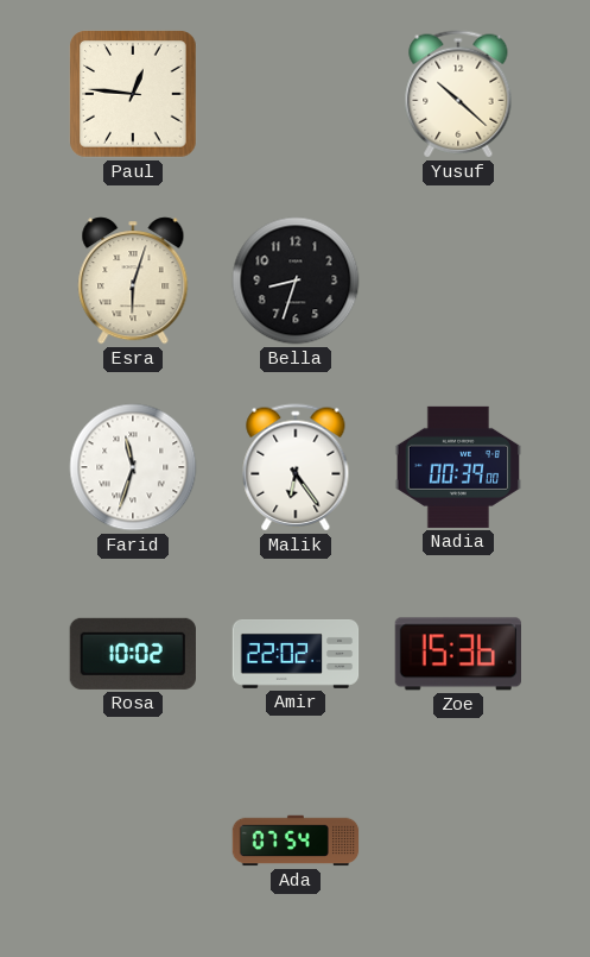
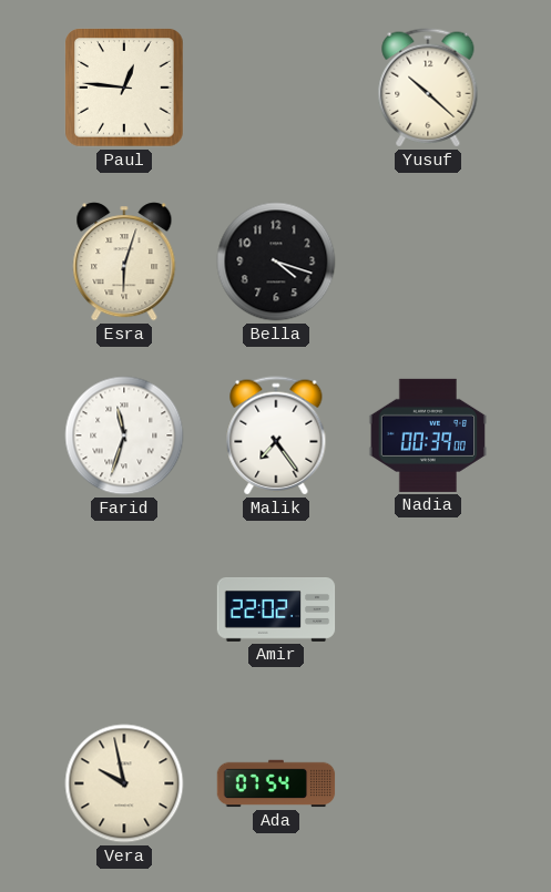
Bella: 8:33 -> 4:18 (276, 262)
Malik: 6:24 -> 7:24 (276, 435)
Rosa: 10:02 -> none (133, 654)
Zoe: 15:36 -> none (457, 654)
Vera: none -> 9:58 (124, 783)
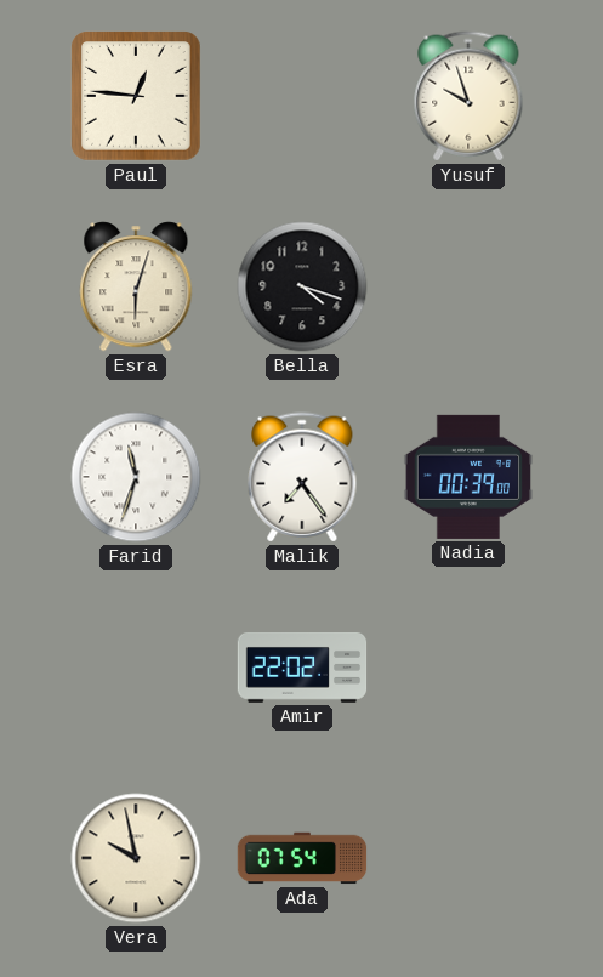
Yusuf: 10:22 -> 9:57 (468, 96)
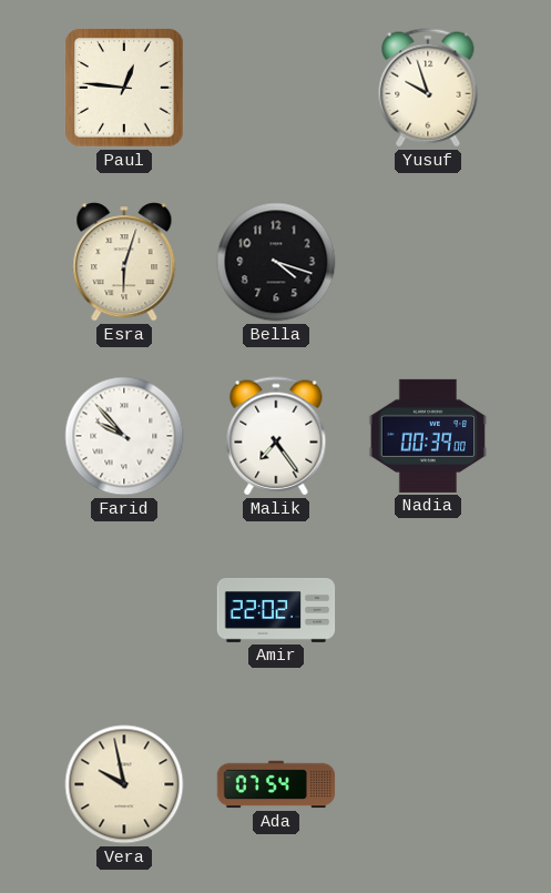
Farid: 11:33 -> 9:53 (124, 436)
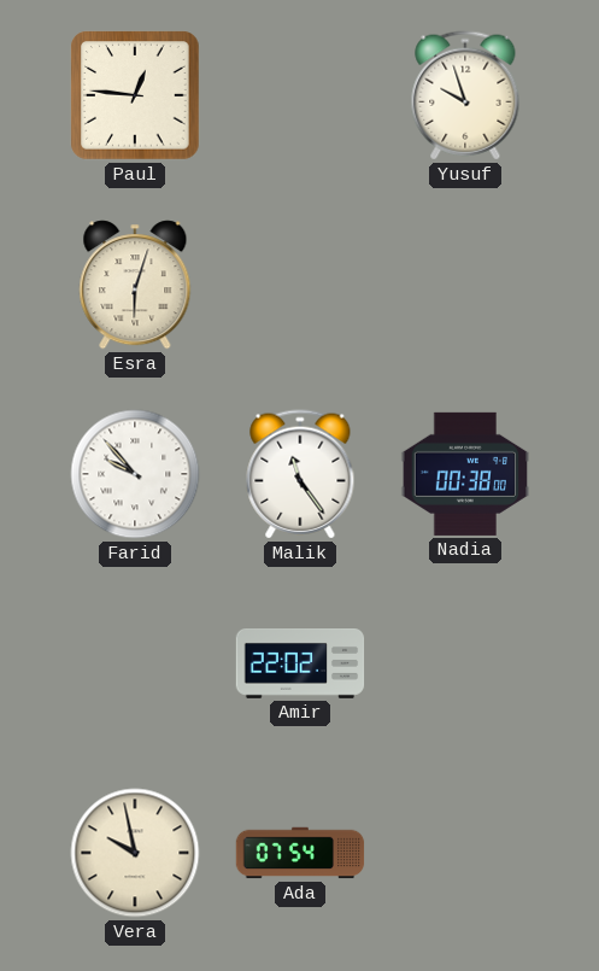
Bella: 4:18 -> none (276, 262)
Malik: 7:24 -> 11:24 (300, 474)
Nadia: 00:39 -> 00:38 (465, 474)
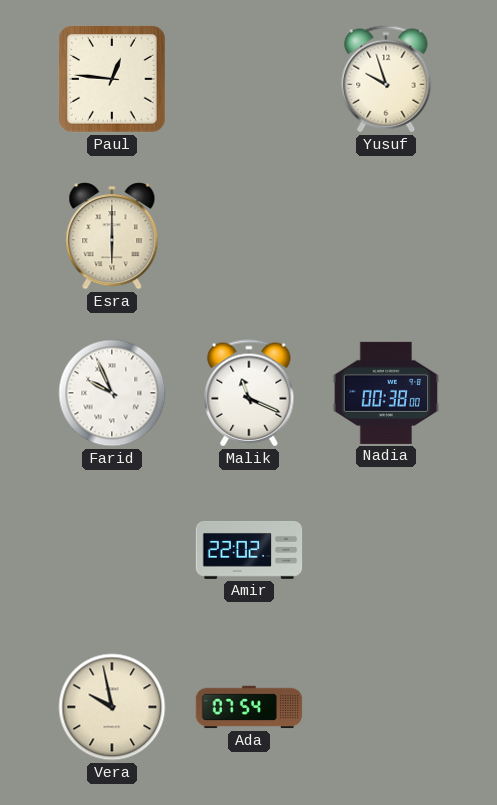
Esra: 6:03 -> 6:00 (112, 236)
Farid: 9:53 -> 9:56 (112, 393)
Malik: 11:24 -> 11:19 (249, 393)
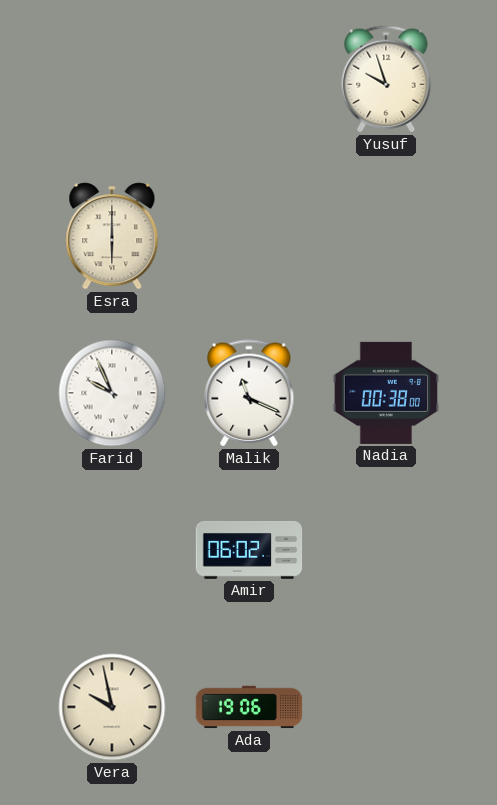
Paul: 12:46 -> none (112, 79)
Amir: 22:02 -> 06:02 (249, 551)
Ada: 07:54 -> 19:06 (249, 707)
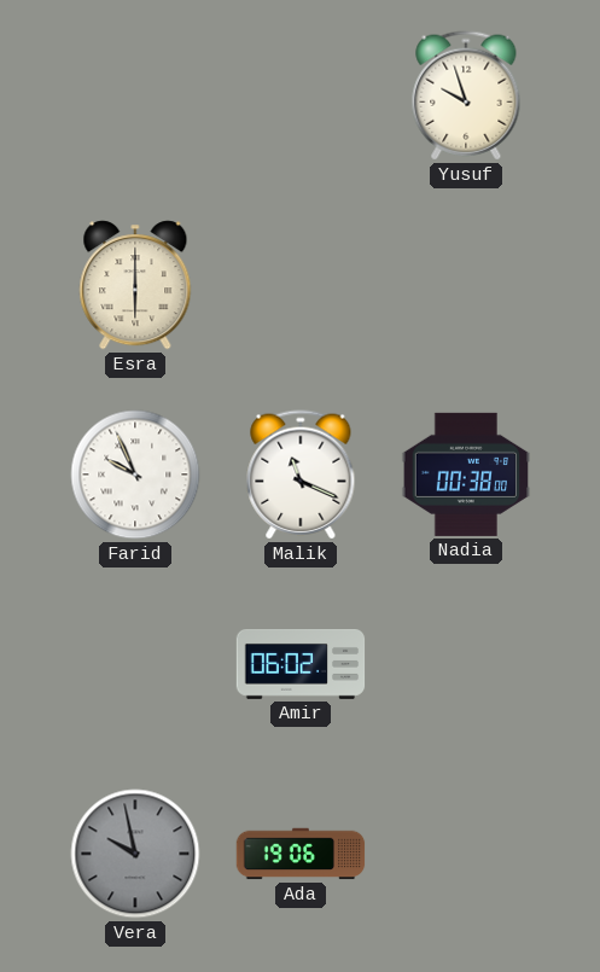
Vera dial: cream -> grey (135, 854)
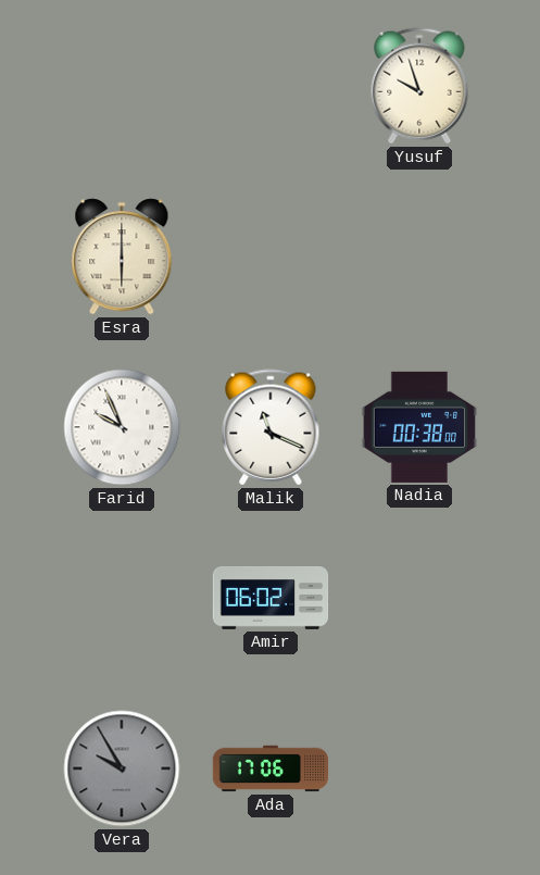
Vera: 9:58 -> 9:55 (122, 768)
Ada: 19:06 -> 17:06 (271, 768)
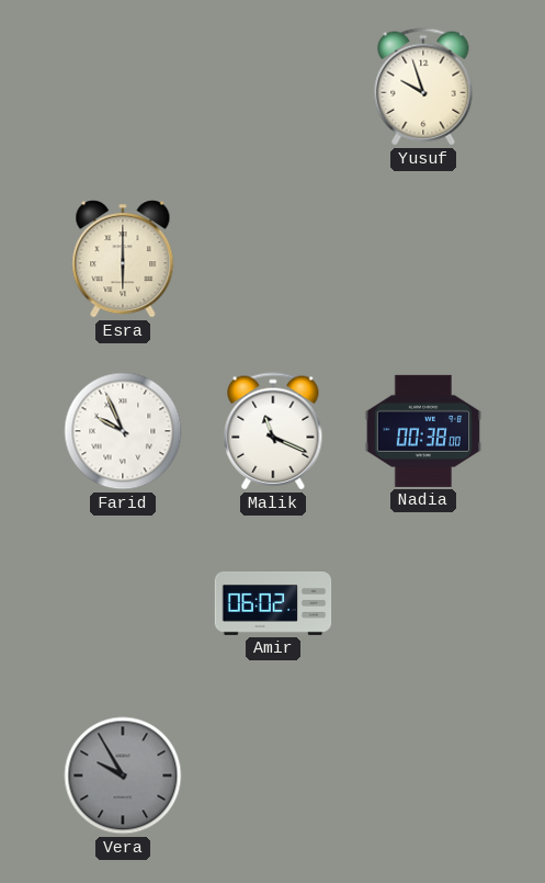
Ada: 17:06 -> none (271, 768)
